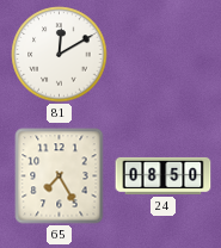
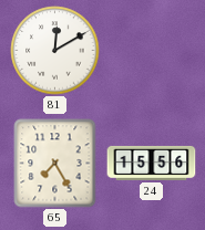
24: 08:50 -> 15:56 (152, 163)
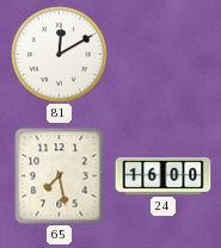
65: 7:25 -> 7:28 (60, 176)
24: 15:56 -> 16:00 (164, 175)
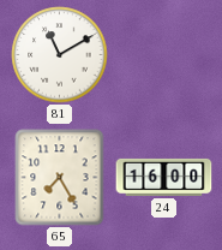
81: 12:10 -> 11:10 (60, 55)
65: 7:28 -> 7:25 (60, 178)
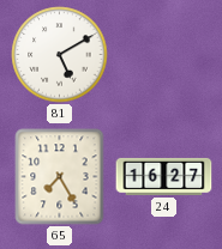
81: 11:10 -> 5:10 (60, 55)
24: 16:00 -> 16:27 (164, 176)
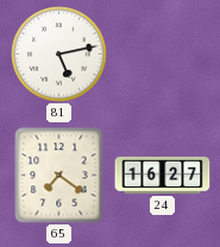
81: 5:10 -> 5:13 (59, 55)
65: 7:25 -> 7:21 (59, 176)
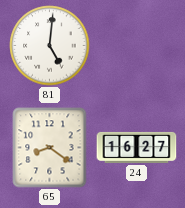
81: 5:13 -> 5:01 (50, 46)
65: 7:21 -> 8:21 (50, 148)
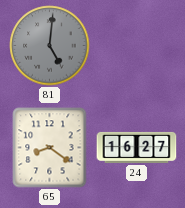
81 dial: white -> grey (50, 46)
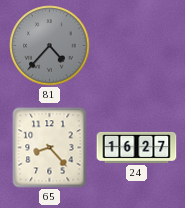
81: 5:01 -> 4:37 (50, 46)
65: 8:21 -> 8:23 (50, 148)
